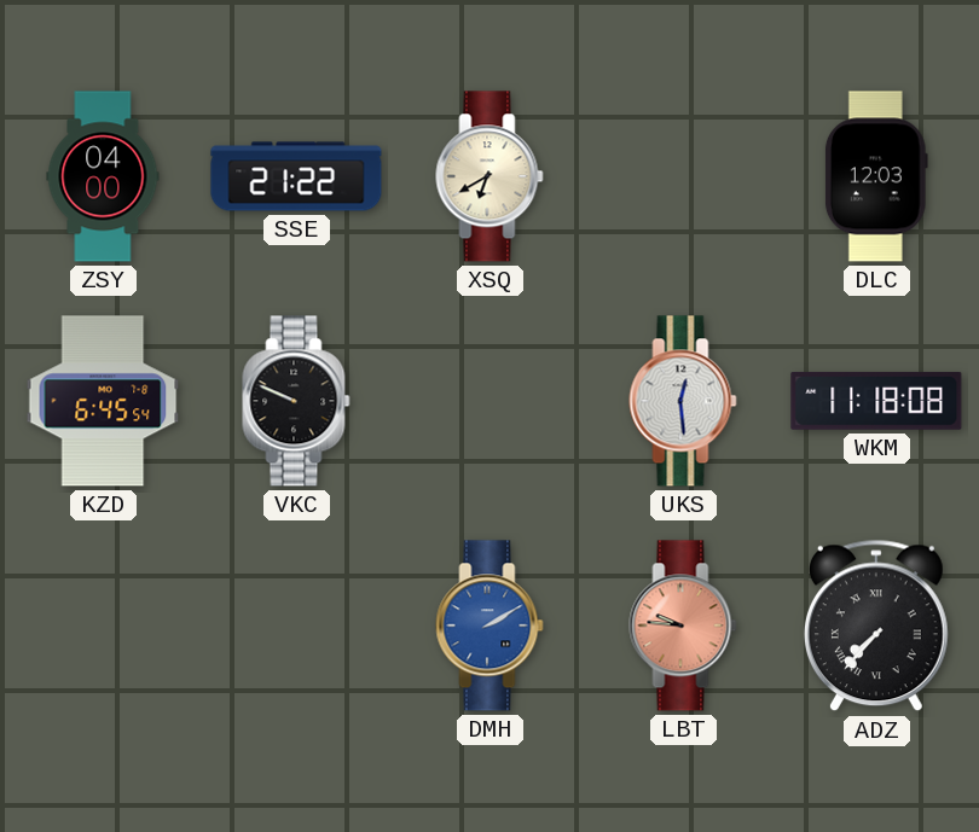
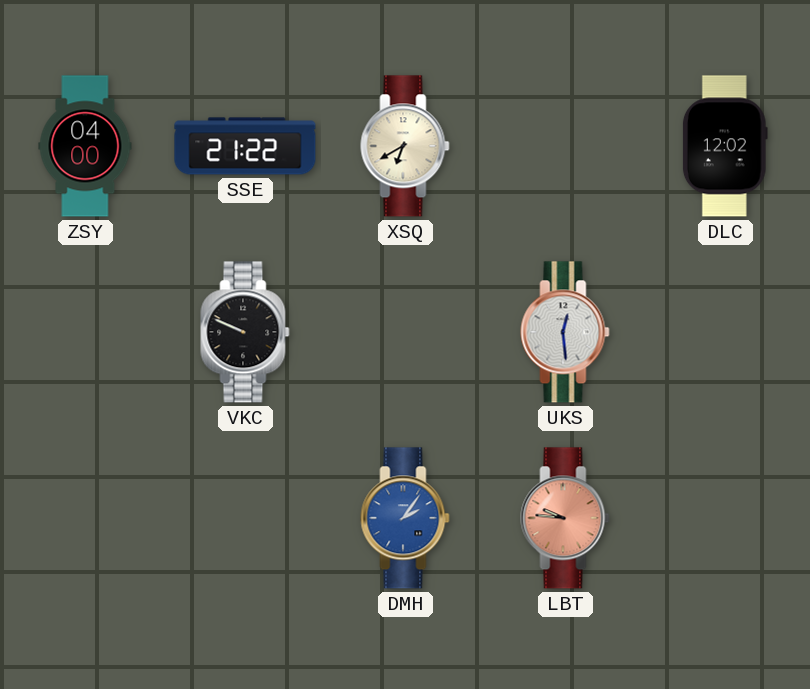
DLC: 12:03 -> 12:02 (725, 146)
KZD: 6:45 -> none (103, 401)
WKM: 11:18 -> none (876, 401)
DMH: 2:10 -> 2:06 (405, 518)
ADZ: 7:37 -> none (876, 626)
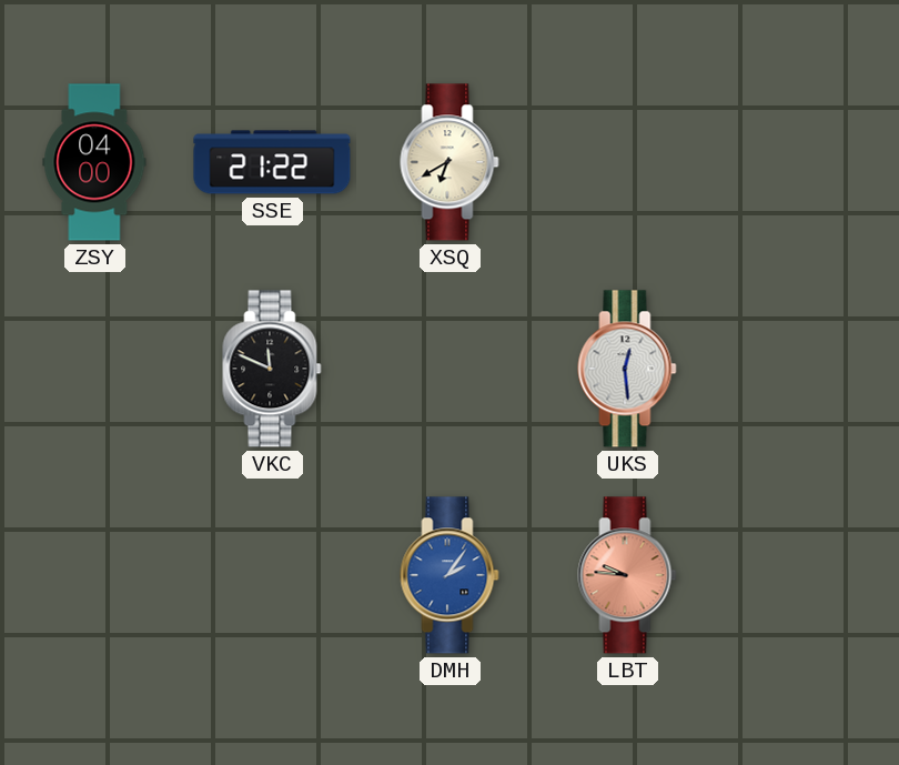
DLC: 12:02 -> none (725, 146)
VKC: 9:49 -> 11:49 (272, 369)
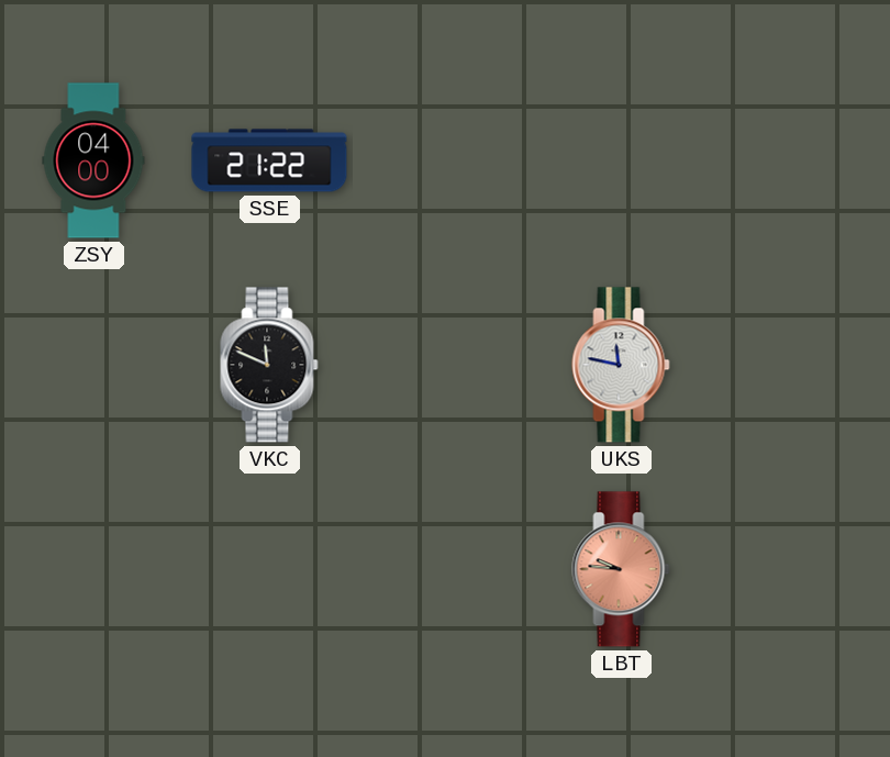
XSQ: 6:40 -> none (449, 162)
UKS: 12:29 -> 11:47 (621, 365)
DMH: 2:06 -> none (449, 575)
